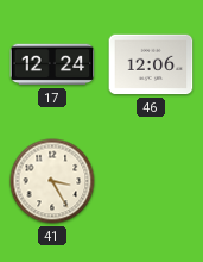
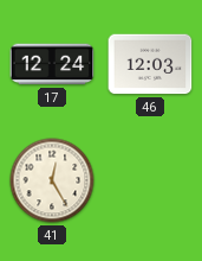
46: 12:06 -> 12:03 (150, 64)
41: 3:25 -> 12:25 (52, 180)
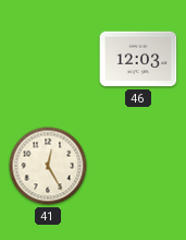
17: 12:24 -> none (52, 64)
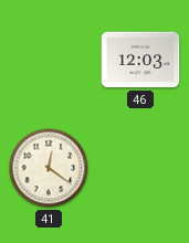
41: 12:25 -> 12:21 (49, 168)
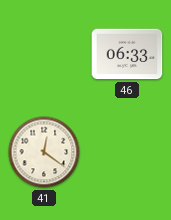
46: 12:03 -> 06:33 (127, 54)
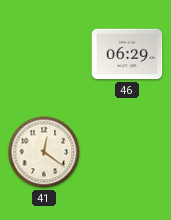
46: 06:33 -> 06:29 (127, 54)
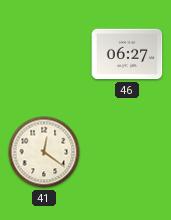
46: 06:29 -> 06:27 (127, 54)
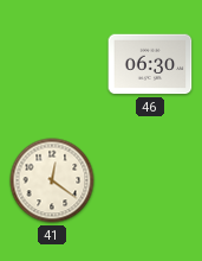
46: 06:27 -> 06:30 (150, 64)
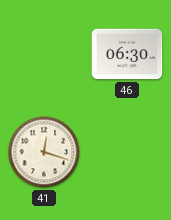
41: 12:21 -> 12:18 (44, 152)
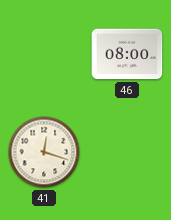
46: 06:30 -> 08:00 (127, 54)
